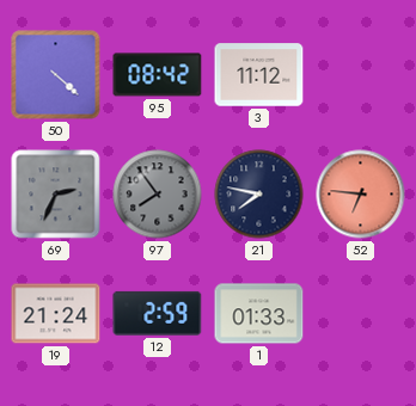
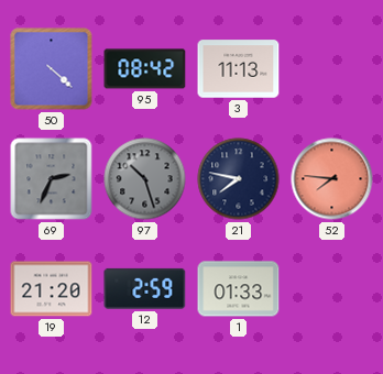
3: 11:12 -> 11:13 (239, 69)
97: 7:54 -> 10:27 (145, 179)
52: 6:46 -> 7:46 (332, 179)
19: 21:24 -> 21:20 (52, 289)
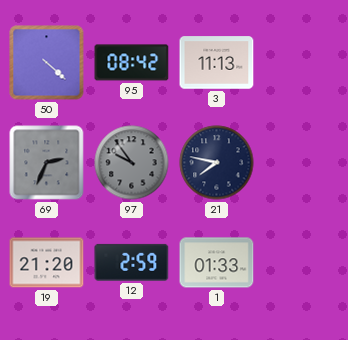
97: 10:27 -> 9:54 (132, 163)
52: 7:46 -> none (332, 179)
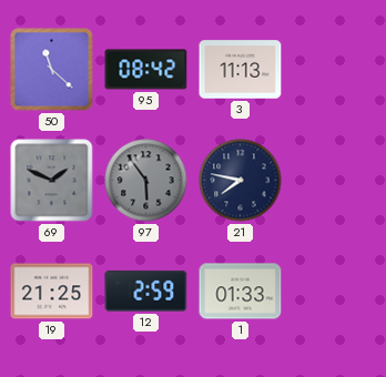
50: 4:22 -> 11:22 (52, 70)
69: 2:34 -> 1:49 (52, 181)
97: 9:54 -> 5:54 (146, 181)
19: 21:20 -> 21:25 (52, 292)
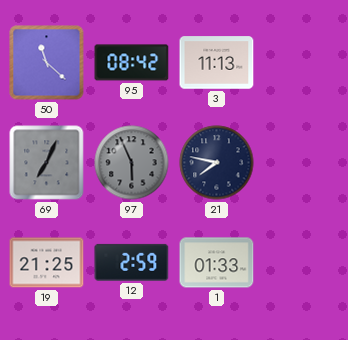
69: 1:49 -> 7:04 (47, 163)
97: 5:54 -> 5:56 (132, 163)
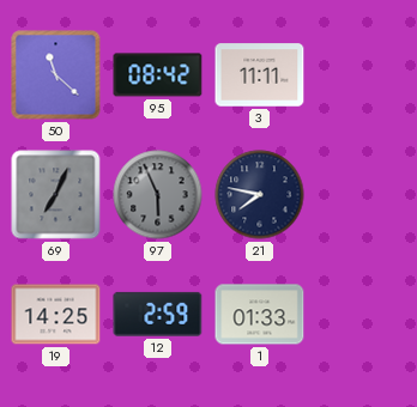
3: 11:13 -> 11:11 (260, 75)
19: 21:25 -> 14:25 (56, 315)
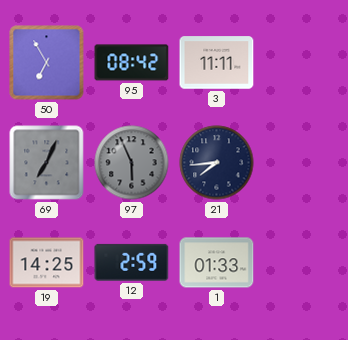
50: 11:22 -> 6:55 (47, 63)
21: 7:47 -> 7:44 (217, 163)
